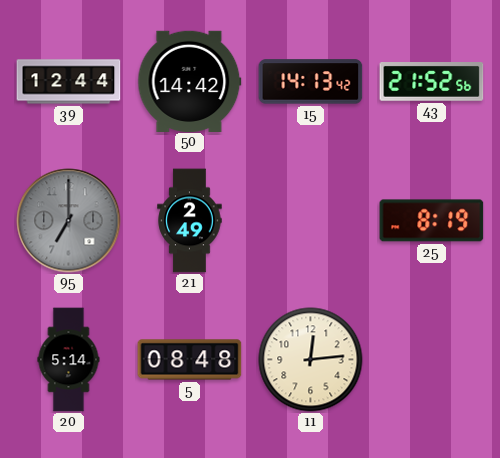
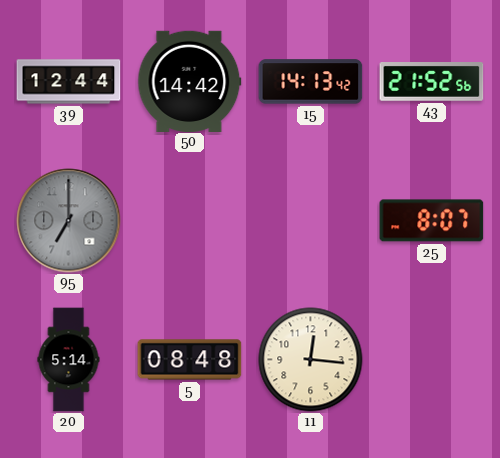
21: 2:49 -> none (190, 221)
25: 8:19 -> 8:07 (432, 221)
11: 12:14 -> 12:16 (311, 360)
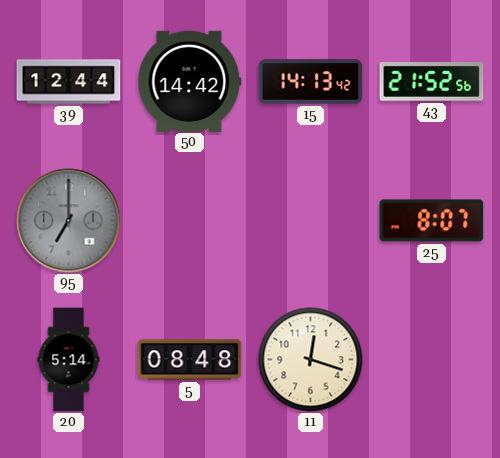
11: 12:16 -> 12:18 (311, 360)
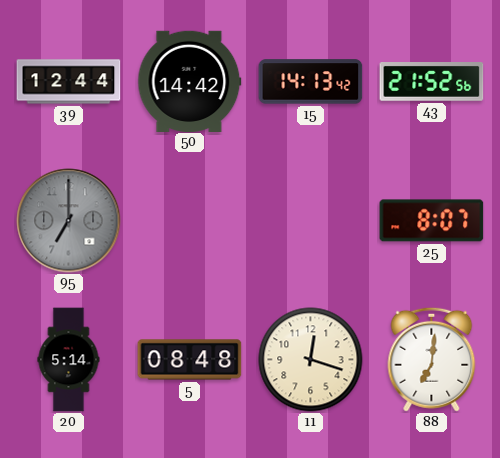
88: none -> 7:01 (432, 359)
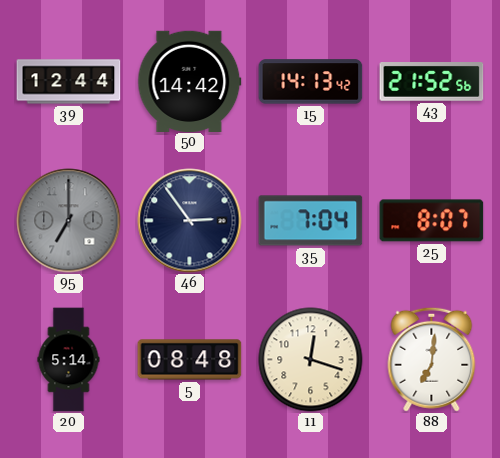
46: none -> 2:54 (190, 221)
35: none -> 7:04 (311, 221)
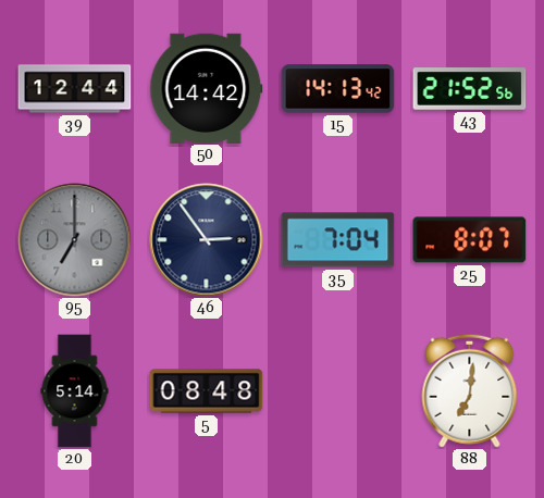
11: 12:18 -> none (311, 360)
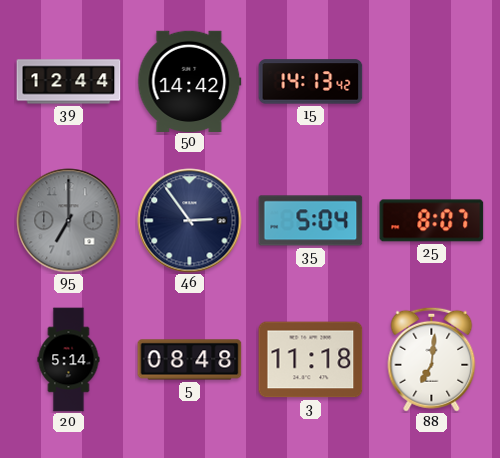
43: 21:52 -> none (470, 89)
35: 7:04 -> 5:04 (311, 221)
3: none -> 11:18 (311, 360)
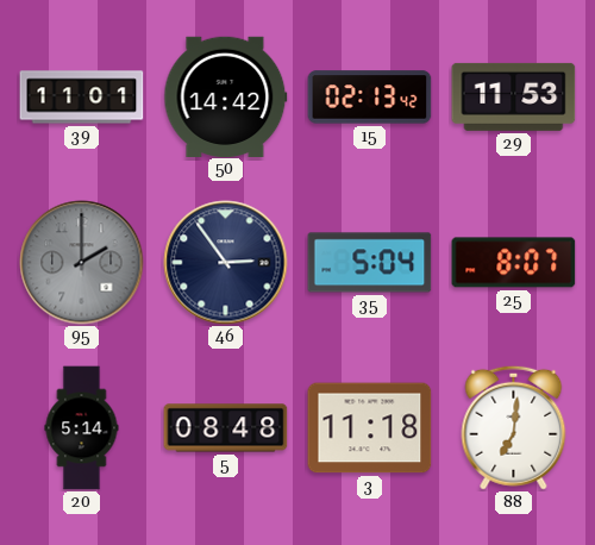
39: 12:44 -> 11:01 (82, 98)
15: 14:13 -> 02:13 (370, 98)
29: none -> 11:53 (514, 96)
95: 7:00 -> 2:00 (82, 263)
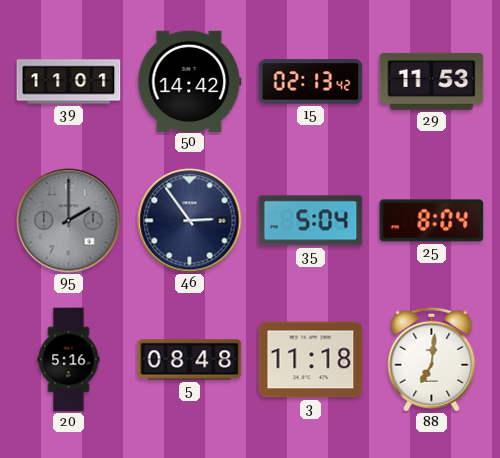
25: 8:07 -> 8:04 (432, 221)
20: 5:14 -> 5:16 (69, 360)
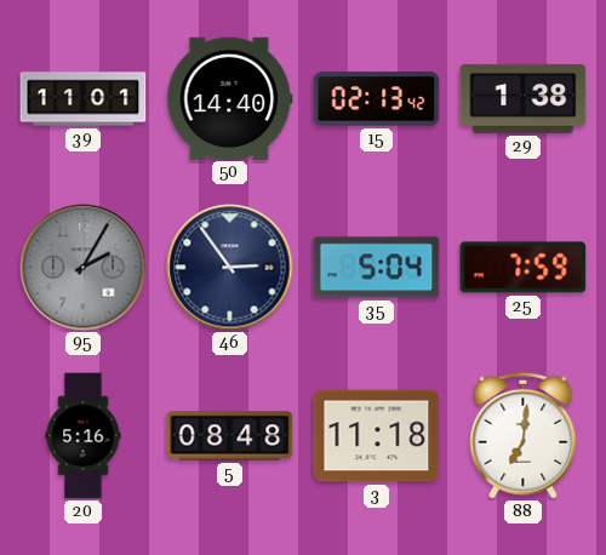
50: 14:42 -> 14:40 (230, 98)
29: 11:53 -> 1:38 (524, 98)
95: 2:00 -> 2:05 (84, 268)
25: 8:04 -> 7:59 (524, 268)
